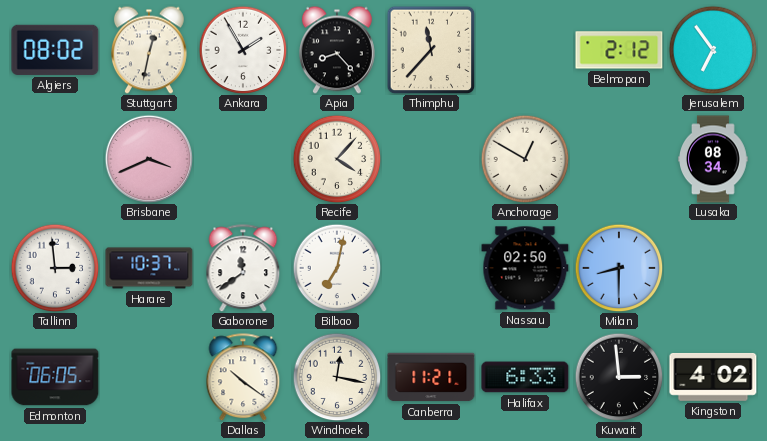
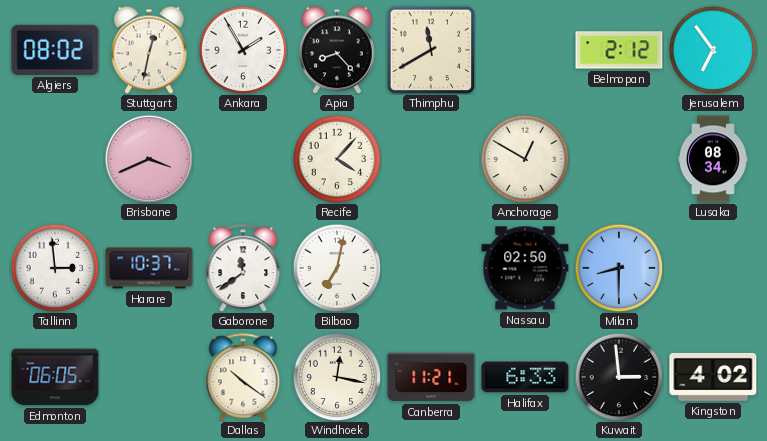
Thimphu: 11:37 -> 11:40 (431, 50)
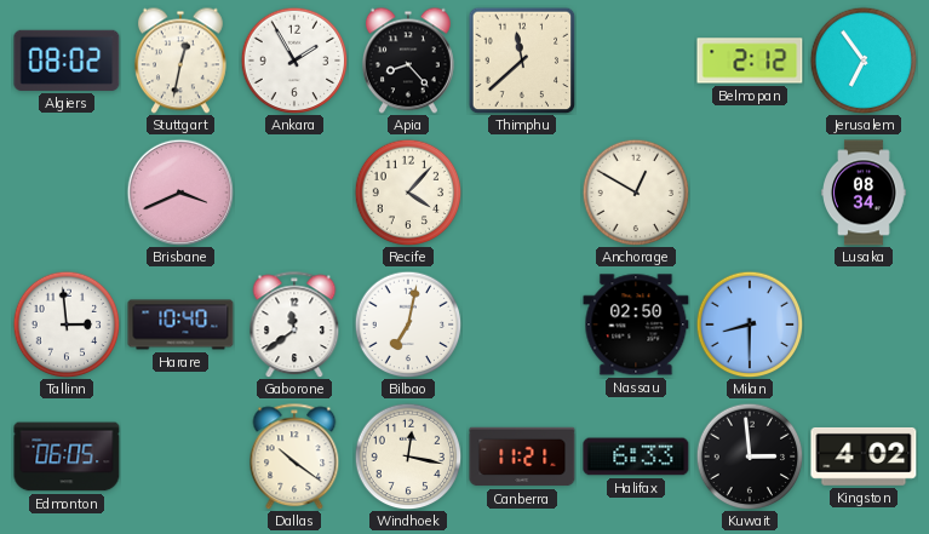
Thimphu: 11:40 -> 11:38 (522, 61)
Harare: 10:37 -> 10:40 (180, 325)
